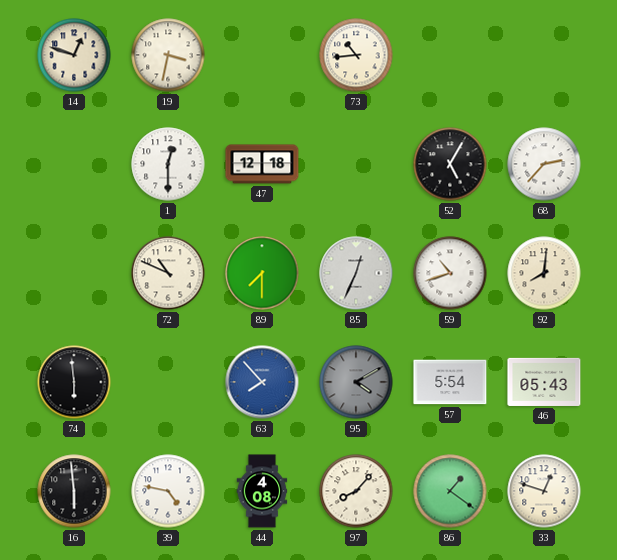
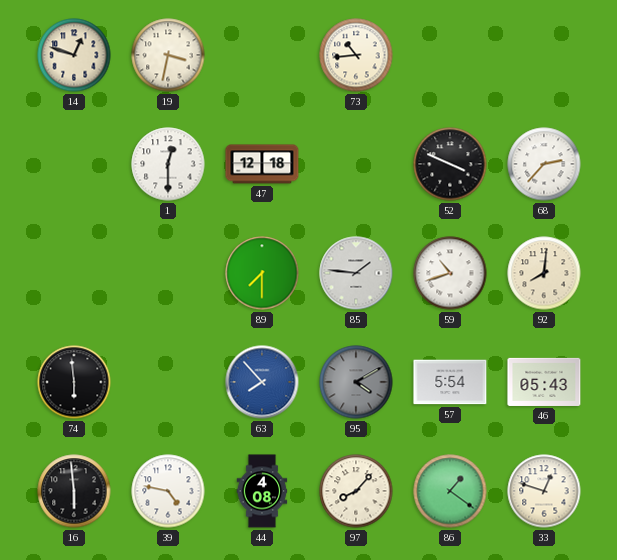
52: 5:05 -> 3:49 (450, 164)
72: 10:49 -> none (168, 273)
85: 12:34 -> 1:46 (356, 273)
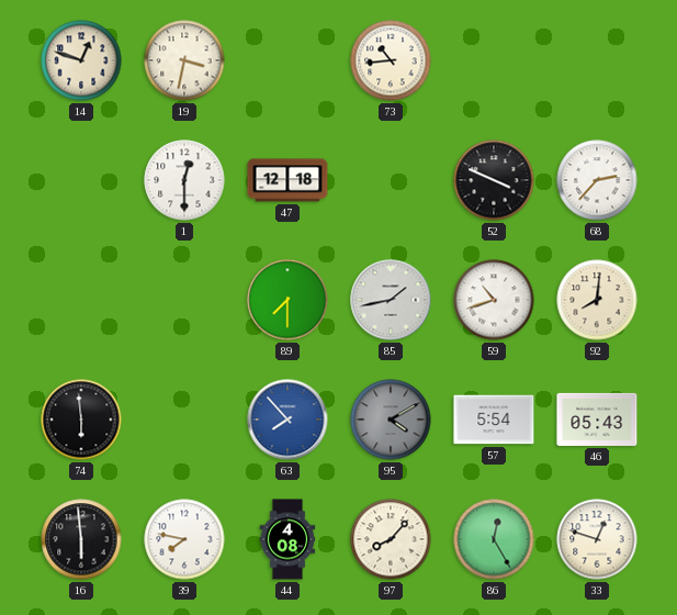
85: 1:46 -> 1:43 (391, 300)
39: 4:47 -> 7:47 (184, 539)
86: 1:21 -> 12:25 (494, 539)
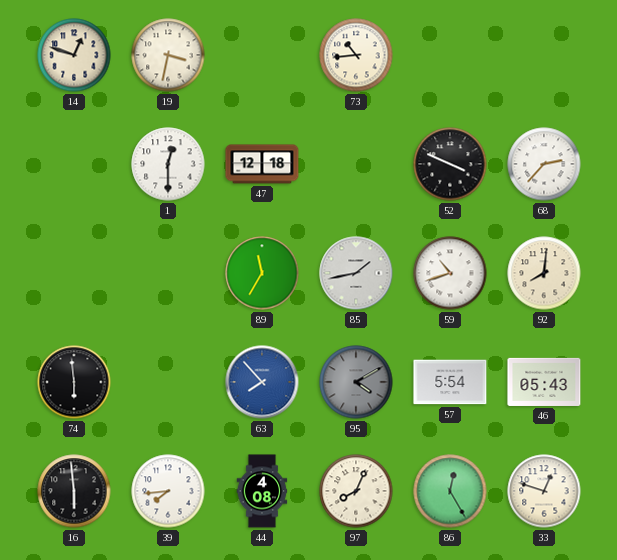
89: 7:30 -> 11:35 (262, 273)
39: 7:47 -> 7:44 (168, 491)
97: 8:07 -> 8:04 (356, 491)
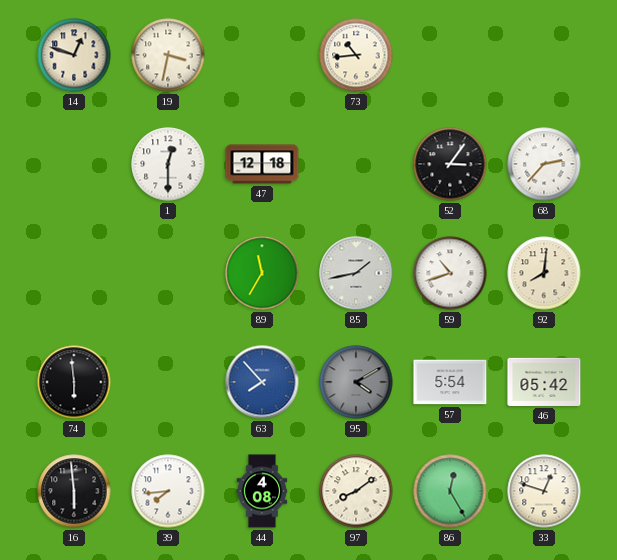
52: 3:49 -> 3:06 (450, 164)
46: 05:43 -> 05:42 (544, 382)
97: 8:04 -> 8:09 (356, 491)
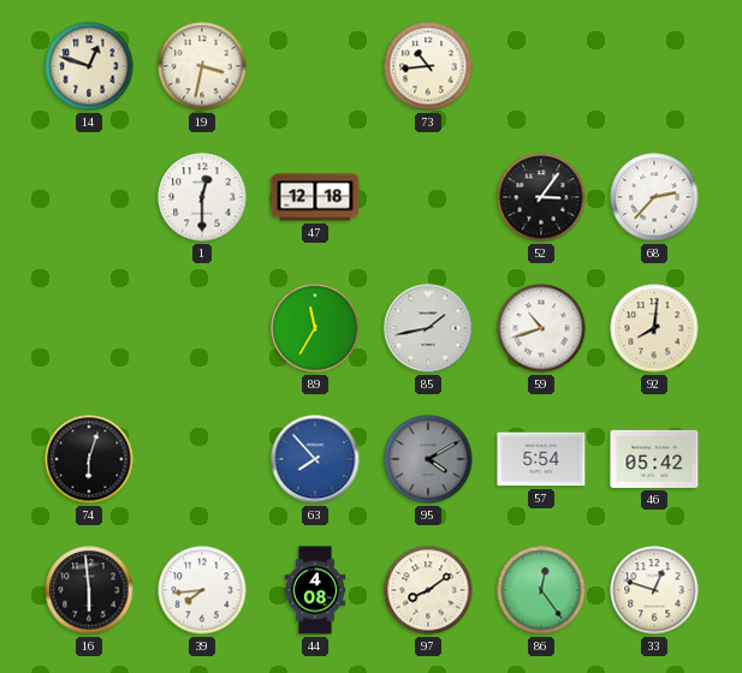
74: 5:59 -> 6:03 (89, 459)
86: 12:25 -> 12:24 (541, 590)
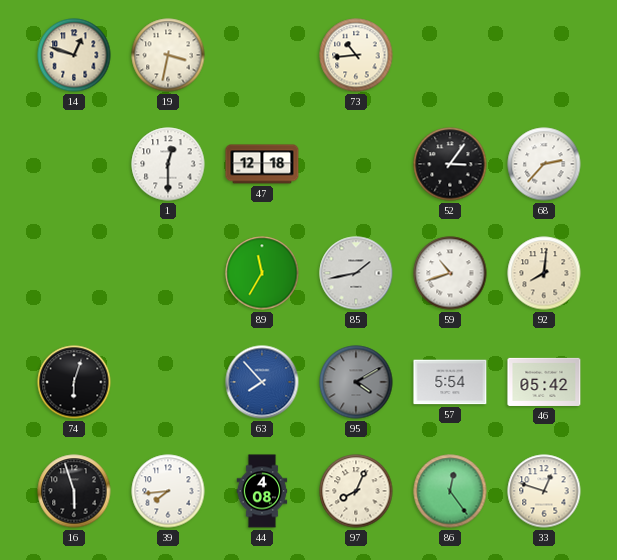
16: 5:59 -> 5:57 (74, 491)
97: 8:09 -> 8:04 (356, 491)
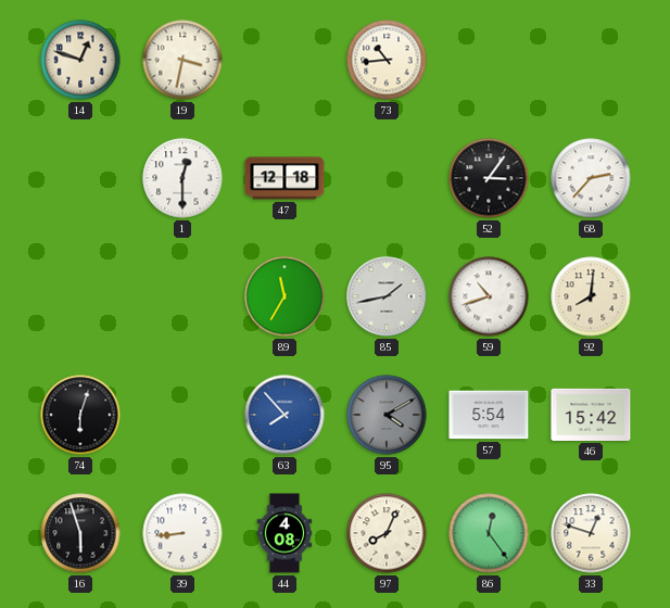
46: 05:42 -> 15:42 (591, 415)
39: 7:44 -> 8:44 (182, 533)
